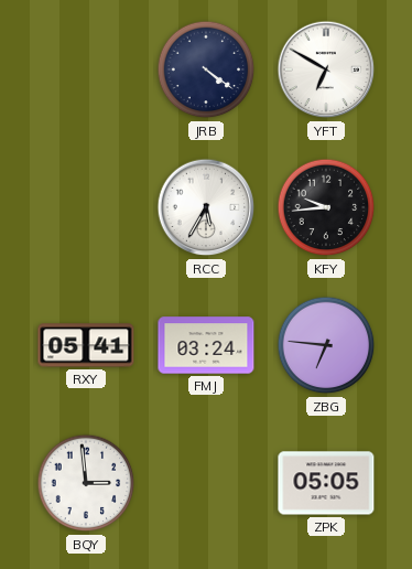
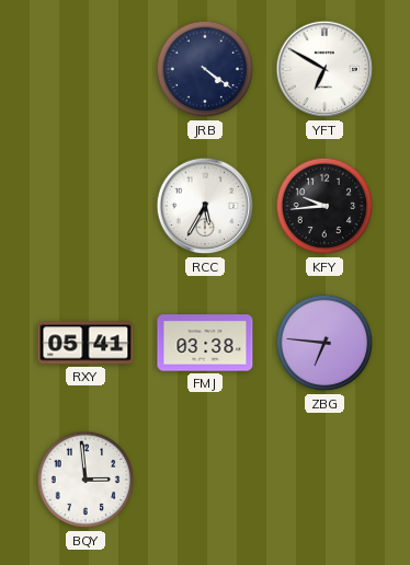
FMJ: 03:24 -> 03:38 (205, 343)
ZPK: 05:05 -> none (326, 483)
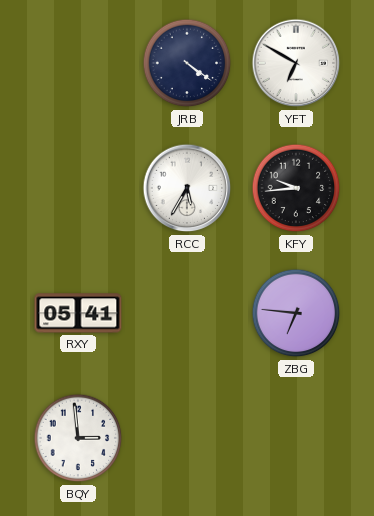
FMJ: 03:38 -> none (205, 343)
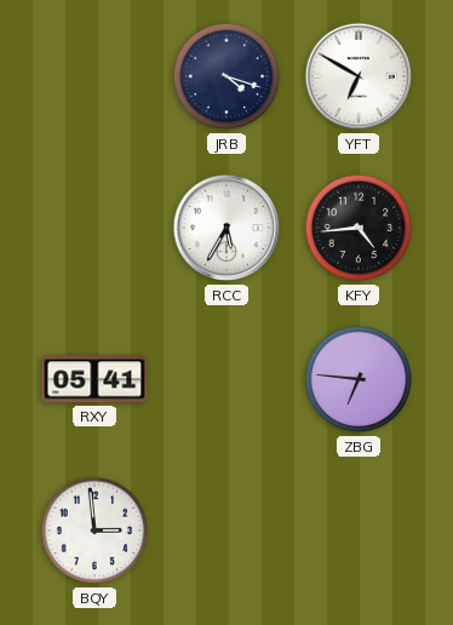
JRB: 4:21 -> 4:18 (226, 76)
KFY: 9:44 -> 4:44 (359, 228)
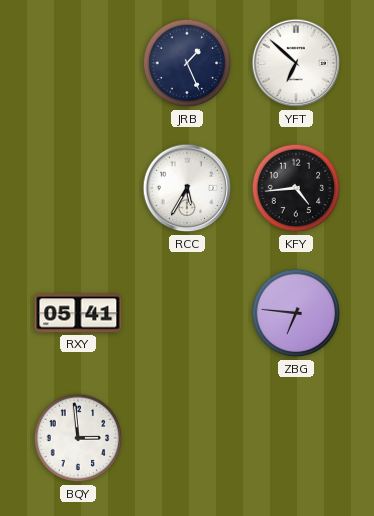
JRB: 4:18 -> 1:26 (187, 63)
YFT: 6:50 -> 6:52 (296, 63)
